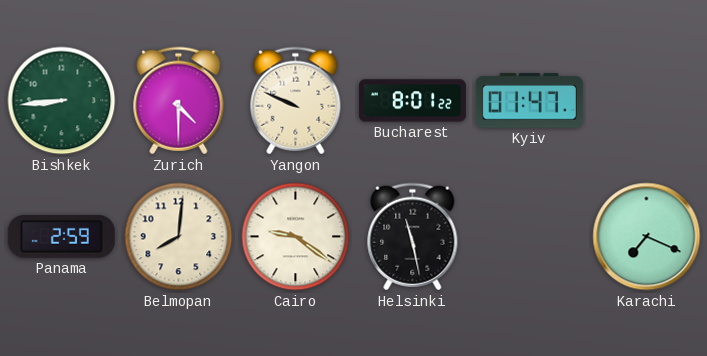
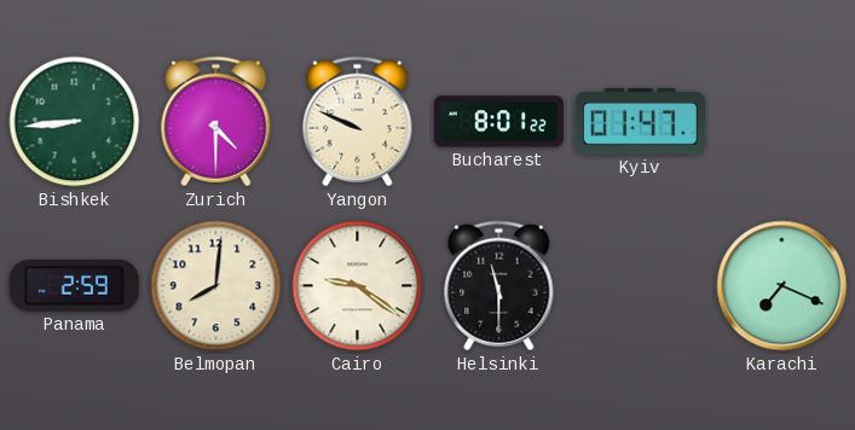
Helsinki: 11:28 -> 11:30 (499, 286)
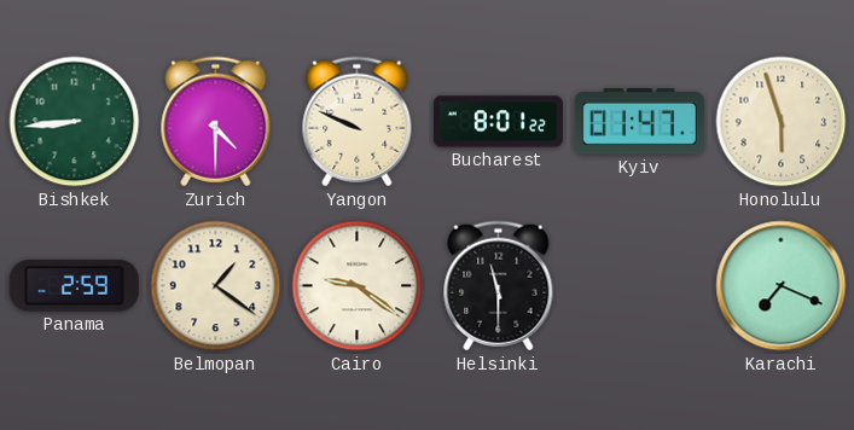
Honolulu: none -> 5:57 (782, 122)
Belmopan: 8:01 -> 1:21 (216, 286)
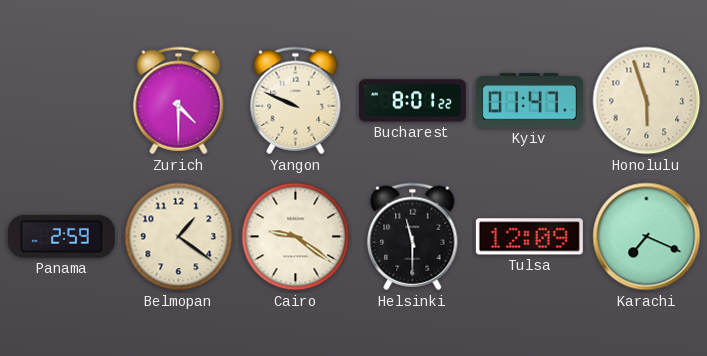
Bishkek: 8:44 -> none (75, 122)
Tulsa: none -> 12:09 (529, 237)
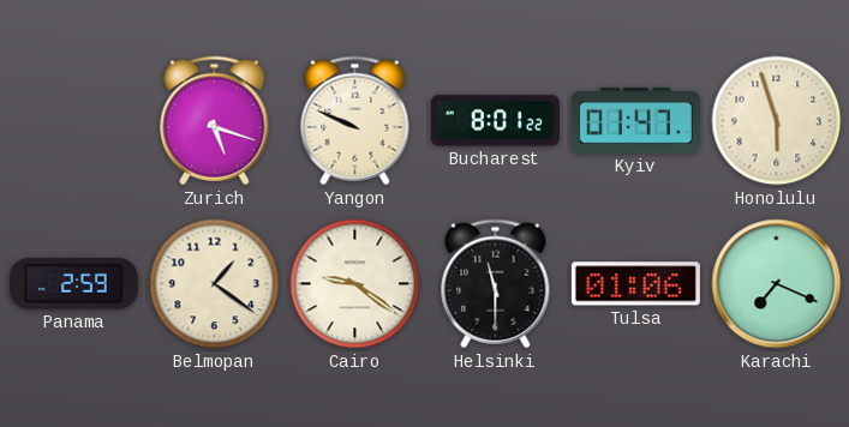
Zurich: 4:30 -> 5:18 (215, 121)
Tulsa: 12:09 -> 01:06 (635, 284)
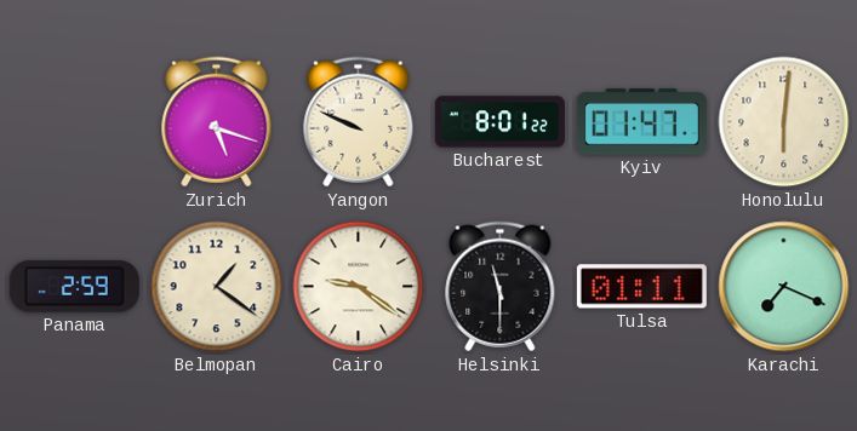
Honolulu: 5:57 -> 6:01 (784, 122)
Tulsa: 01:06 -> 01:11 (641, 287)
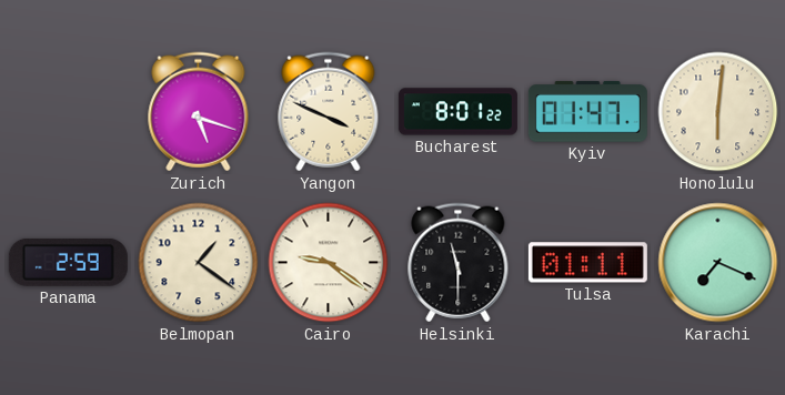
Yangon: 9:49 -> 3:49 (329, 112)
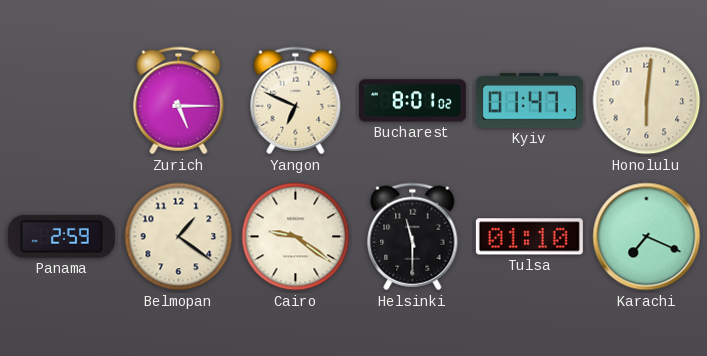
Zurich: 5:18 -> 5:15 (179, 101)
Yangon: 3:49 -> 6:49 (296, 101)
Bucharest: 8:01:22 -> 8:01:02 (412, 101)
Tulsa: 01:11 -> 01:10 (529, 237)
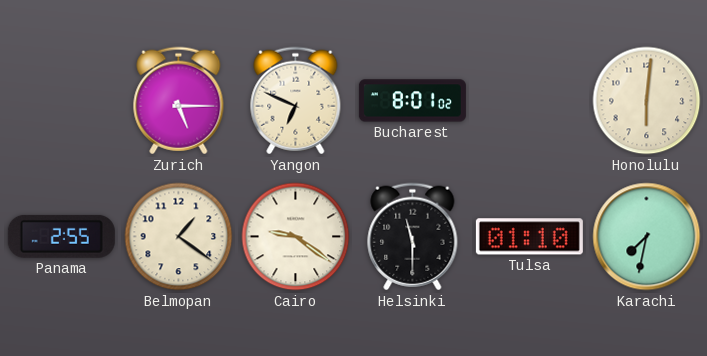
Kyiv: 01:47 -> none (529, 101)
Panama: 2:59 -> 2:55 (61, 236)
Karachi: 7:19 -> 7:32 (647, 237)
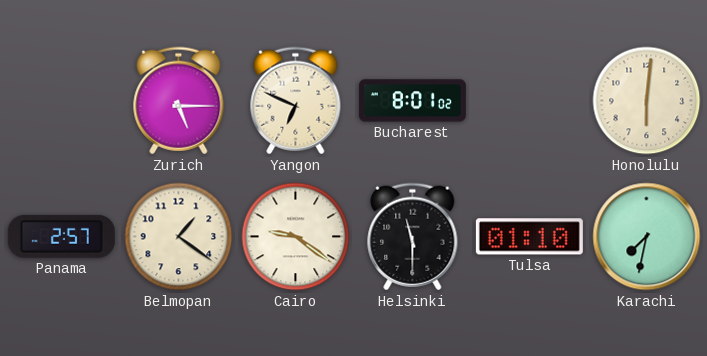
Panama: 2:55 -> 2:57 (61, 236)
